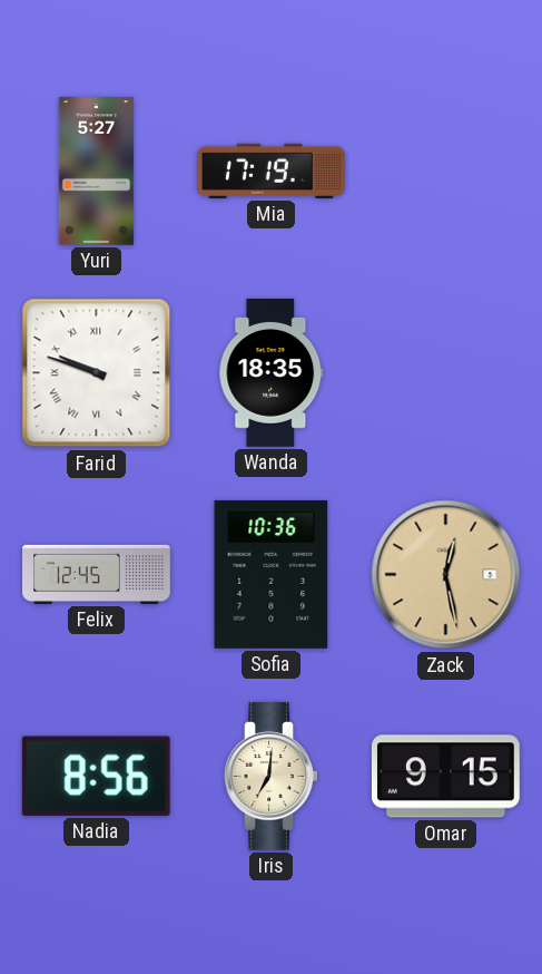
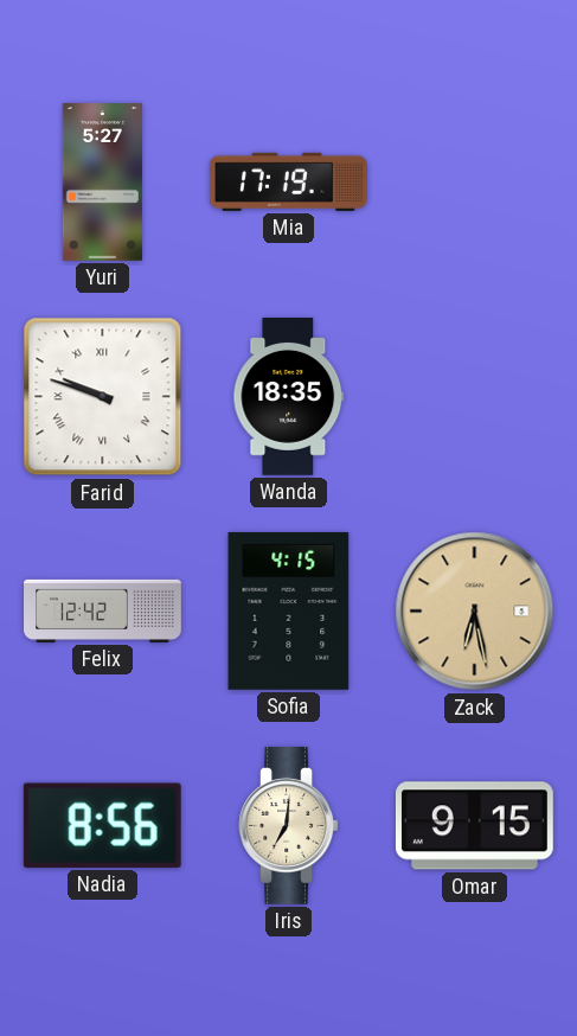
Felix: 12:45 -> 12:42 (103, 610)
Sofia: 10:36 -> 4:15 (289, 610)
Zack: 12:28 -> 6:28 (475, 612)
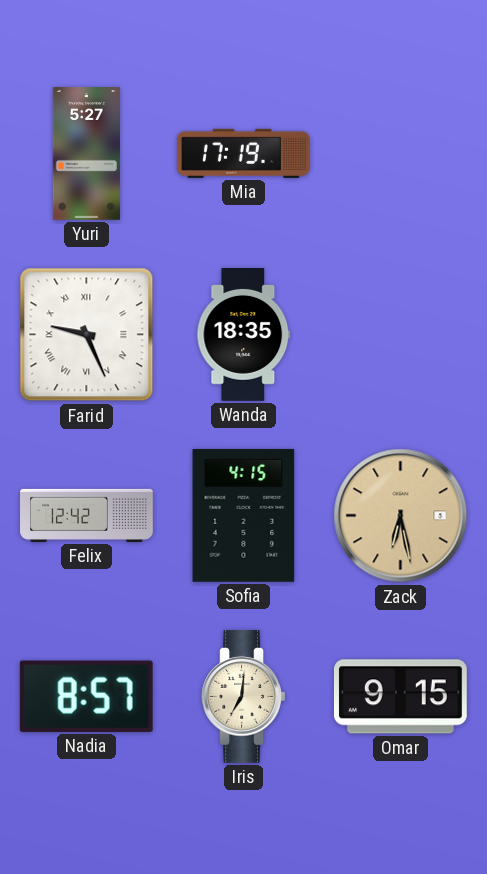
Farid: 9:48 -> 9:26 (87, 335)
Nadia: 8:56 -> 8:57 (86, 696)
